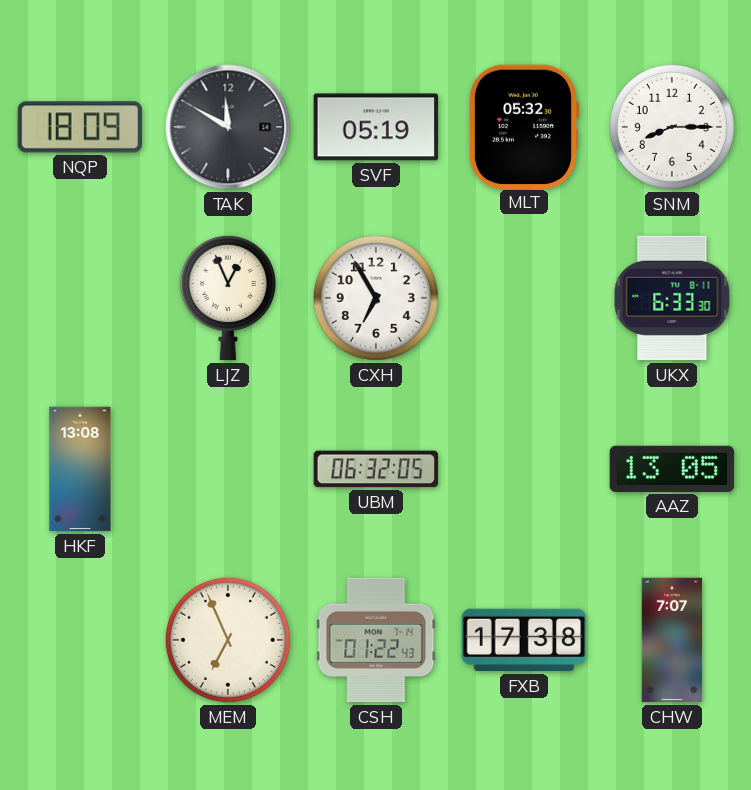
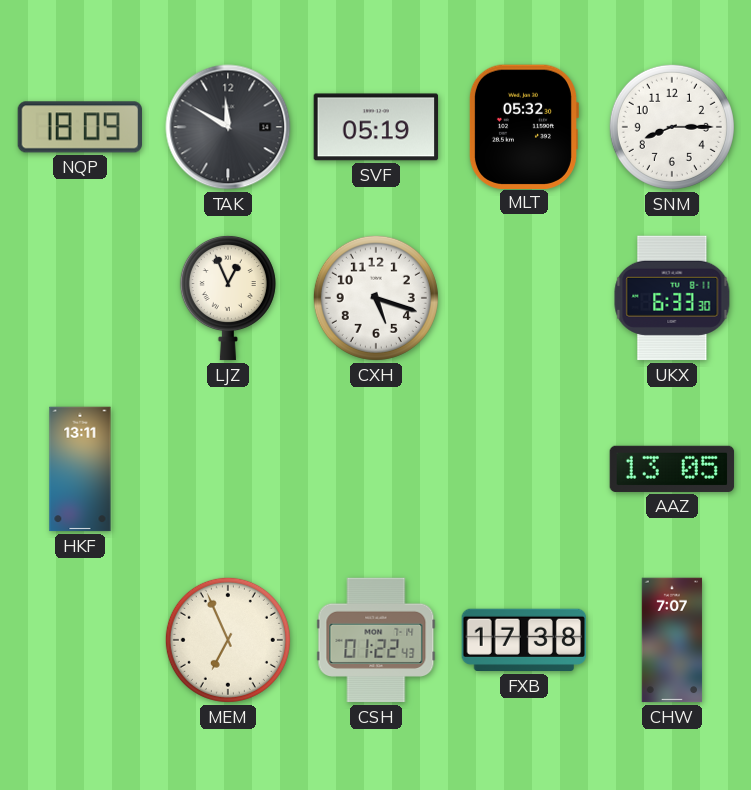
CXH: 6:55 -> 5:18 (376, 298)
HKF: 13:08 -> 13:11 (80, 469)
UBM: 06:32 -> none (376, 469)
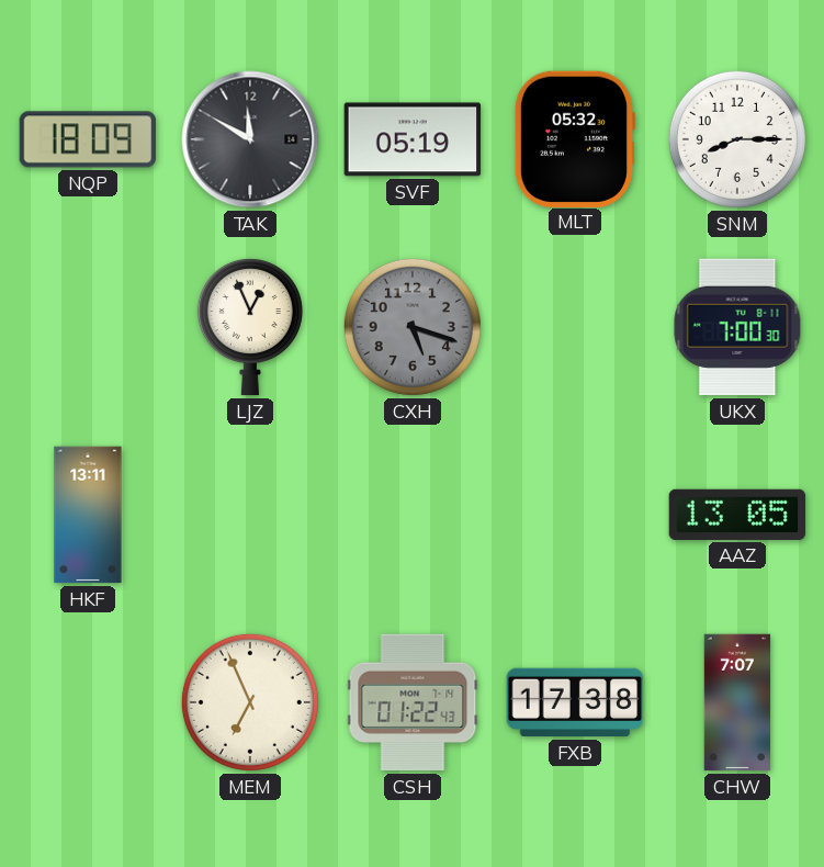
CXH dial: white -> grey (413, 327)
UKX: 6:33 -> 7:00 (737, 327)
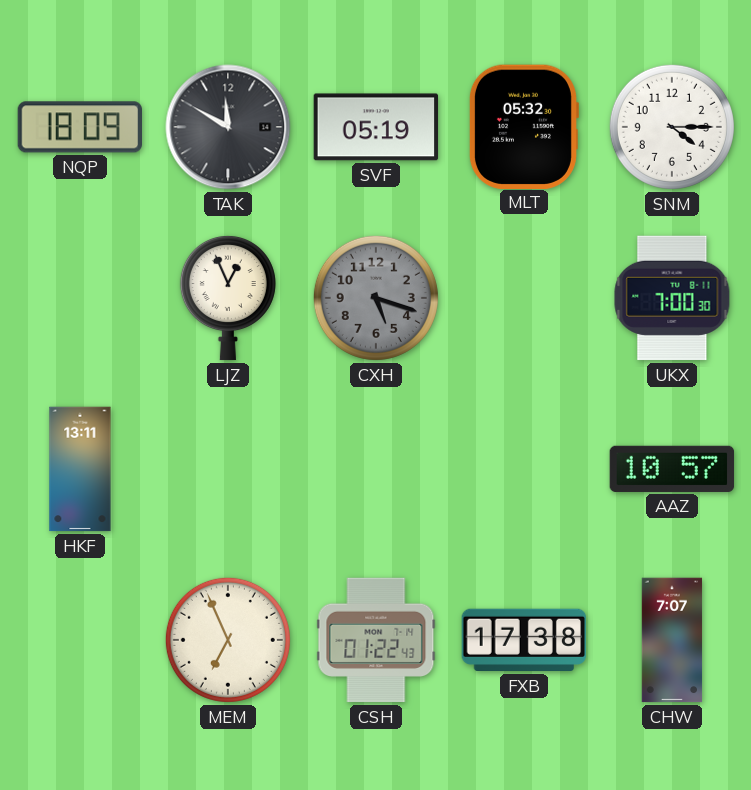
SNM: 8:15 -> 4:15 (672, 127)
AAZ: 13:05 -> 10:57 (672, 469)
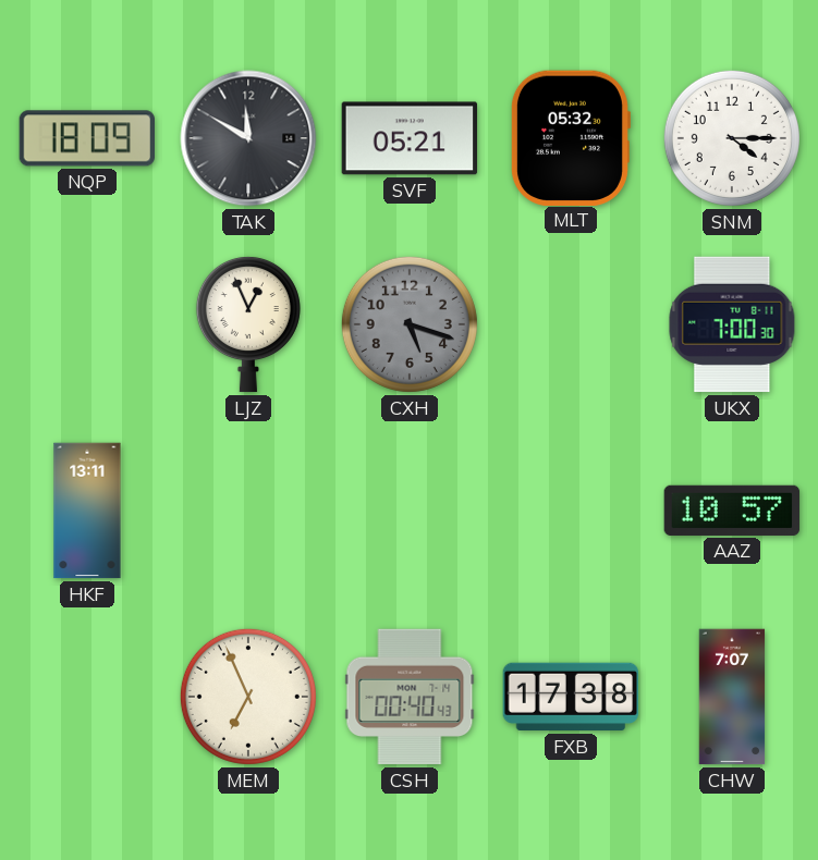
SVF: 05:19 -> 05:21 (410, 138)
CSH: 01:22 -> 00:40 (410, 697)
